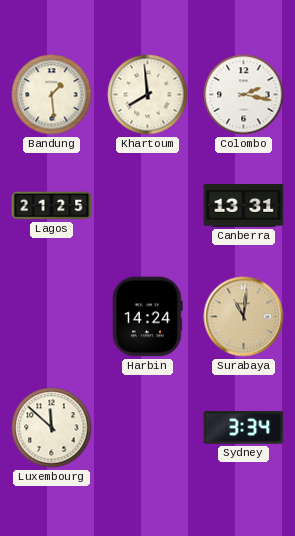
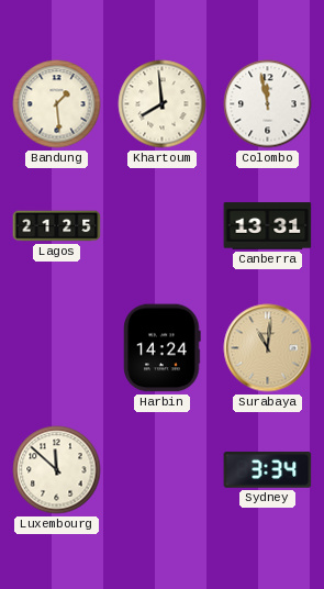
Colombo: 2:17 -> 11:58 (268, 104)
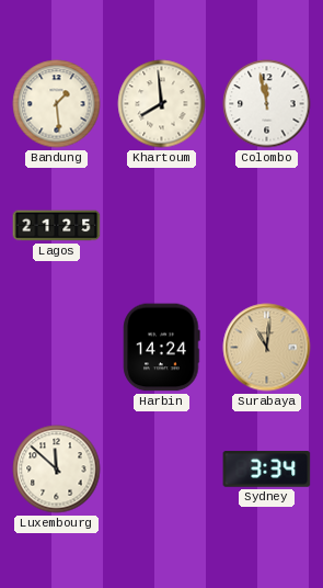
Canberra: 13:31 -> none (268, 226)
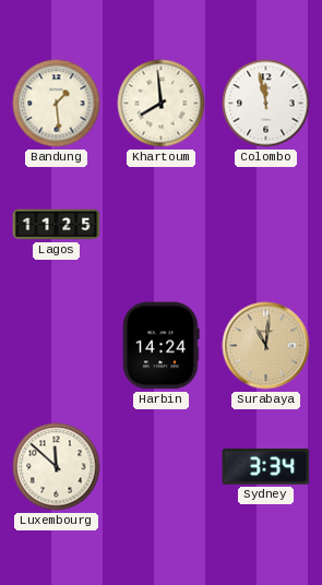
Lagos: 21:25 -> 11:25 (57, 225)
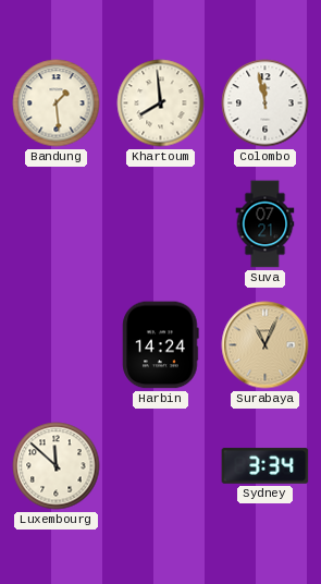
Lagos: 11:25 -> none (57, 225)
Suva: none -> 07:21 (266, 224)
Surabaya: 11:01 -> 11:04 (266, 345)
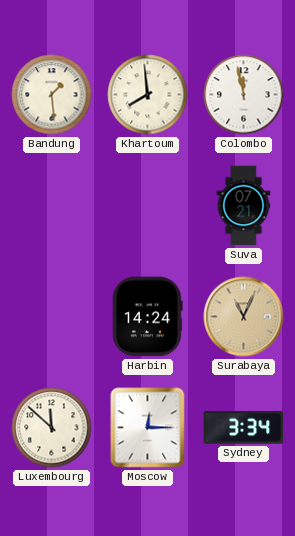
Moscow: none -> 12:15 (148, 428)
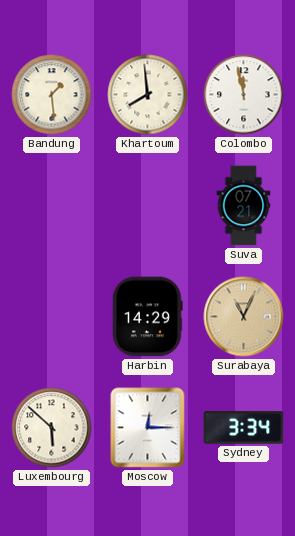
Harbin: 14:24 -> 14:29 (148, 317)
Luxembourg: 11:52 -> 5:52 (52, 428)
